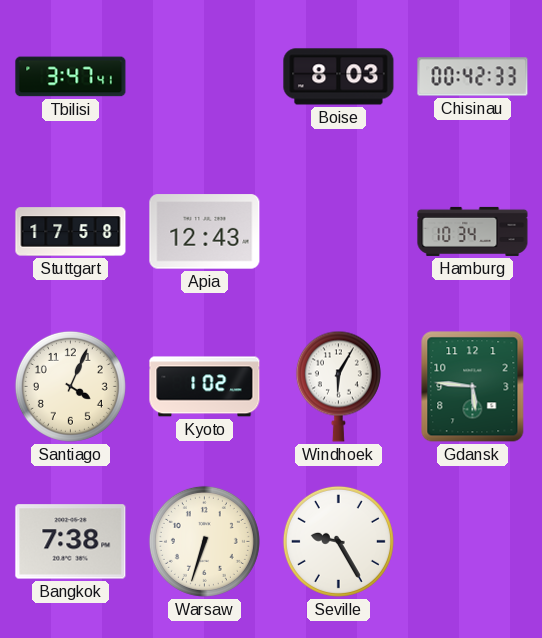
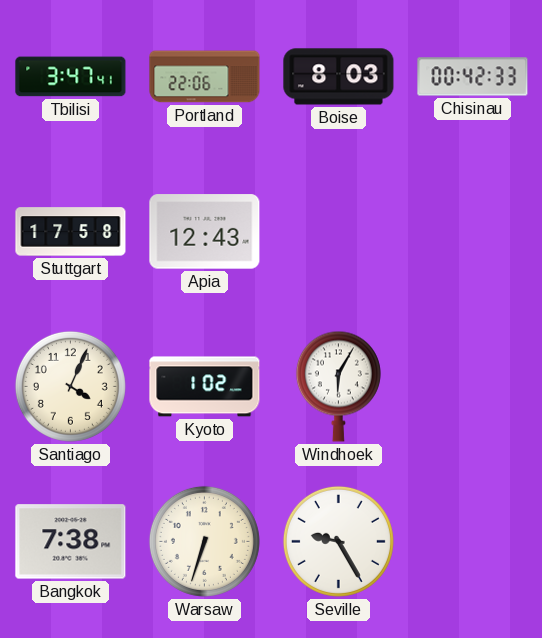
Portland: none -> 22:06 (205, 77)
Hamburg: 10:34 -> none (473, 231)
Gdansk: 5:46 -> none (473, 387)
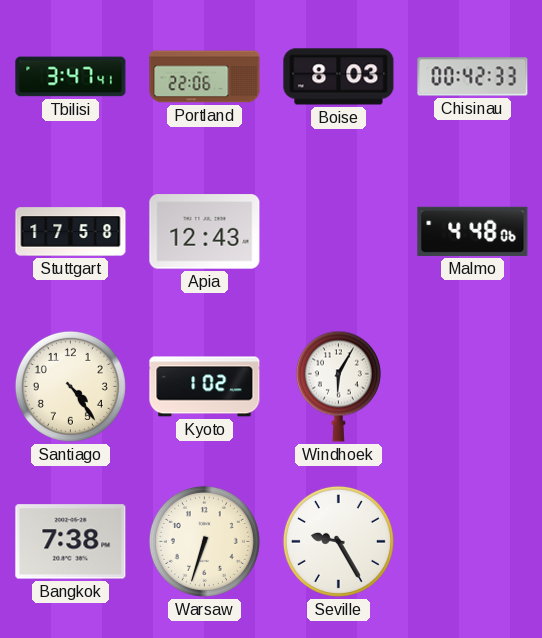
Malmo: none -> 4:48 (473, 231)
Santiago: 4:04 -> 4:24 (70, 386)
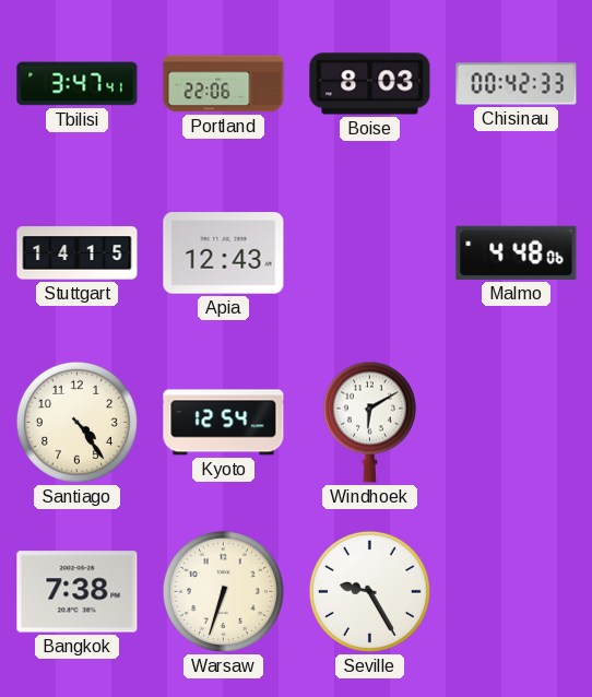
Stuttgart: 17:58 -> 14:15 (78, 253)
Kyoto: 1:02 -> 12:54 (224, 423)
Windhoek: 6:05 -> 6:10 (369, 422)
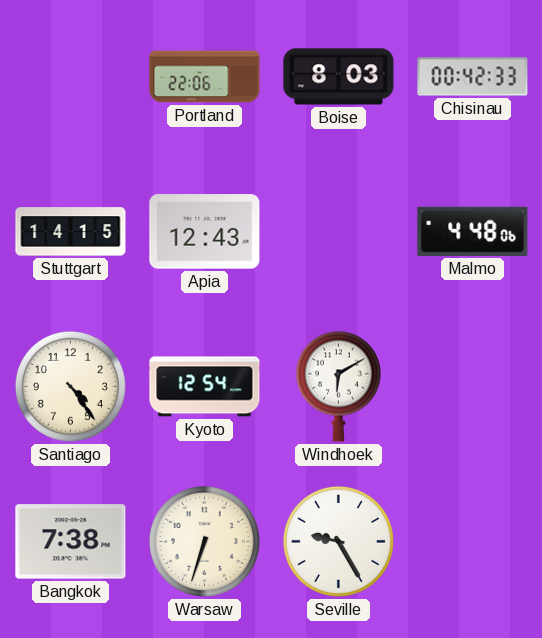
Tbilisi: 3:47 -> none (78, 84)
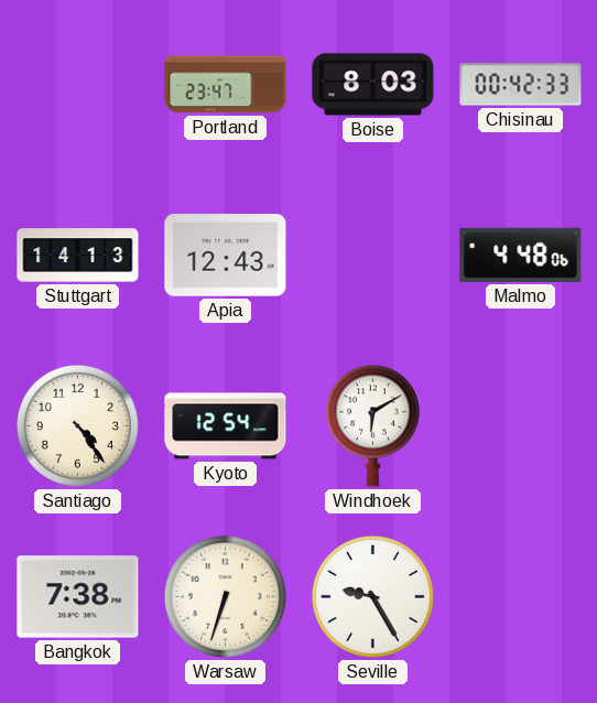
Portland: 22:06 -> 23:47 (226, 85)
Stuttgart: 14:15 -> 14:13 (78, 256)
